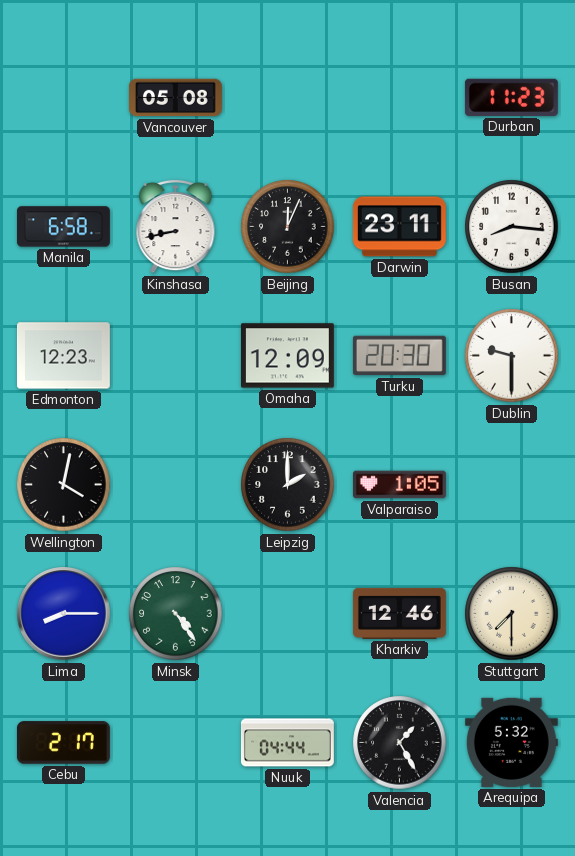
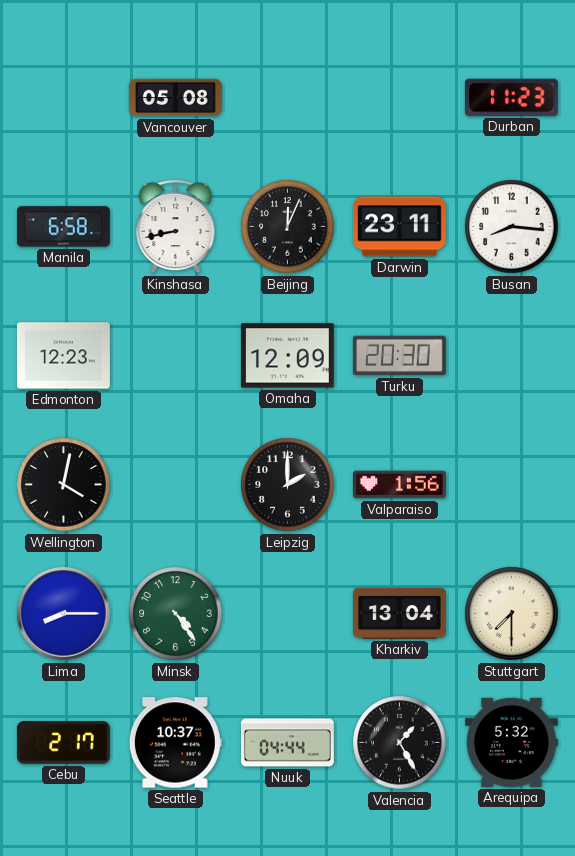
Dublin: 9:30 -> none (512, 356)
Valparaiso: 1:05 -> 1:56 (399, 485)
Kharkiv: 12:46 -> 13:04 (399, 613)
Seattle: none -> 10:37 (175, 743)
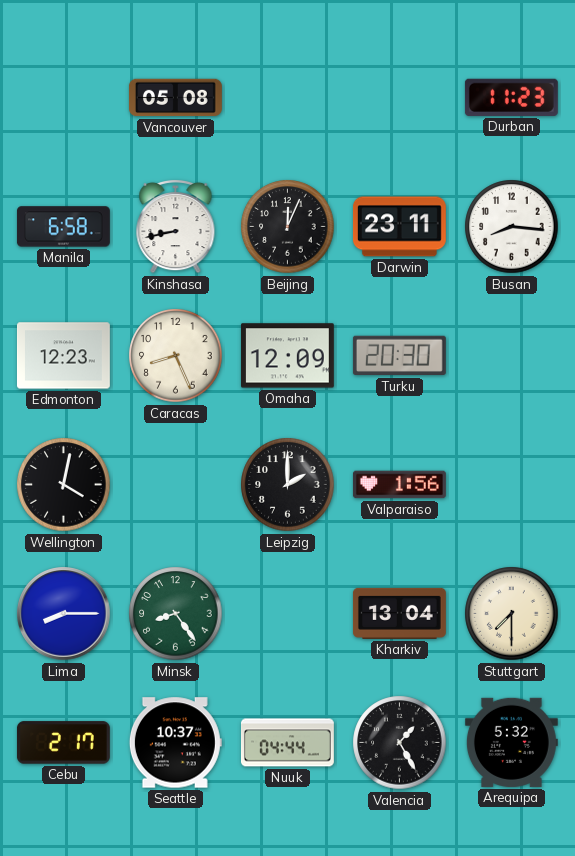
Caracas: none -> 8:26 (176, 356)
Minsk: 4:24 -> 8:24 (176, 614)
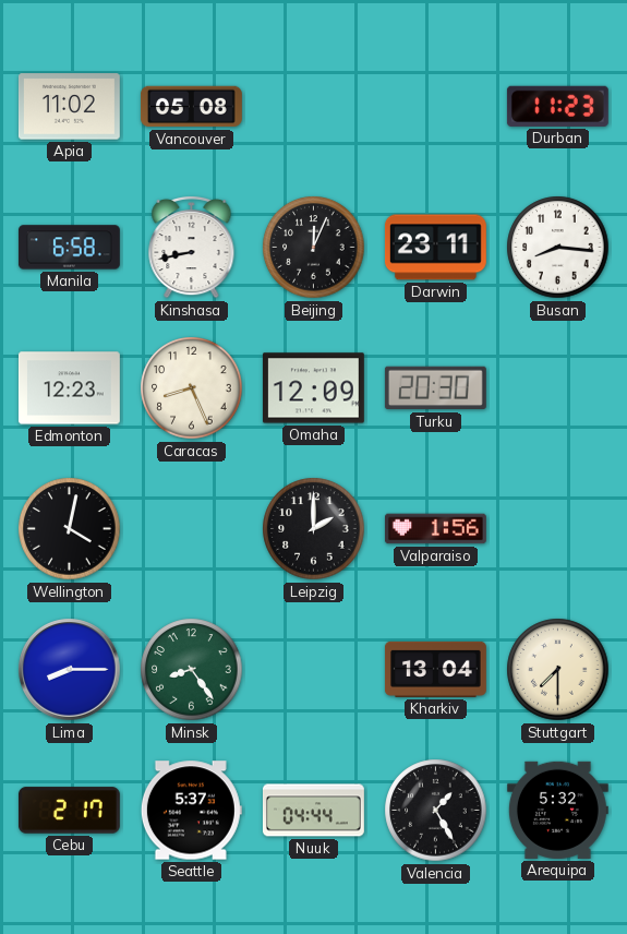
Apia: none -> 11:02 (69, 107)
Seattle: 10:37 -> 5:37 (191, 811)
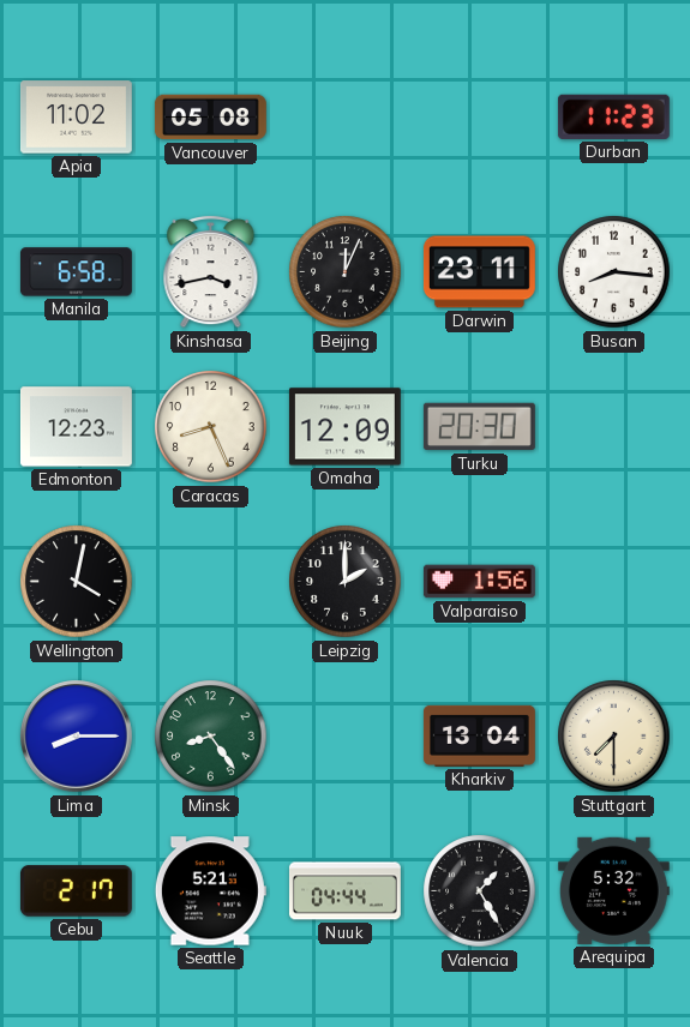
Kinshasa: 8:43 -> 3:43 (211, 271)
Seattle: 5:37 -> 5:21 (210, 891)
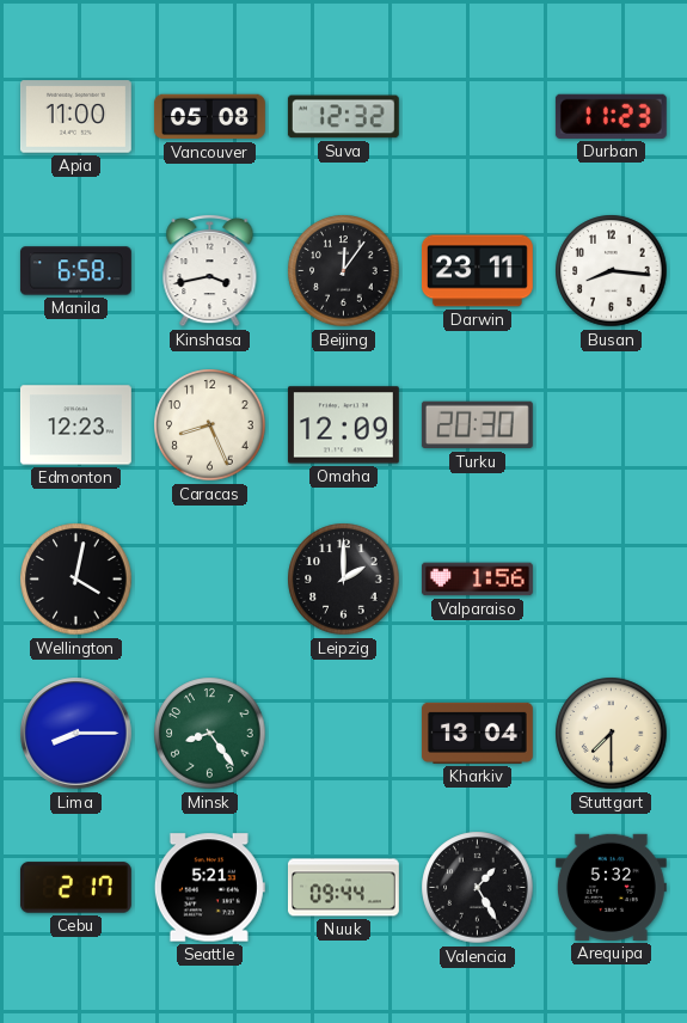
Apia: 11:02 -> 11:00 (75, 117)
Suva: none -> 12:32 (343, 117)
Beijing: 12:04 -> 12:06 (344, 271)
Nuuk: 04:44 -> 09:44 (343, 888)
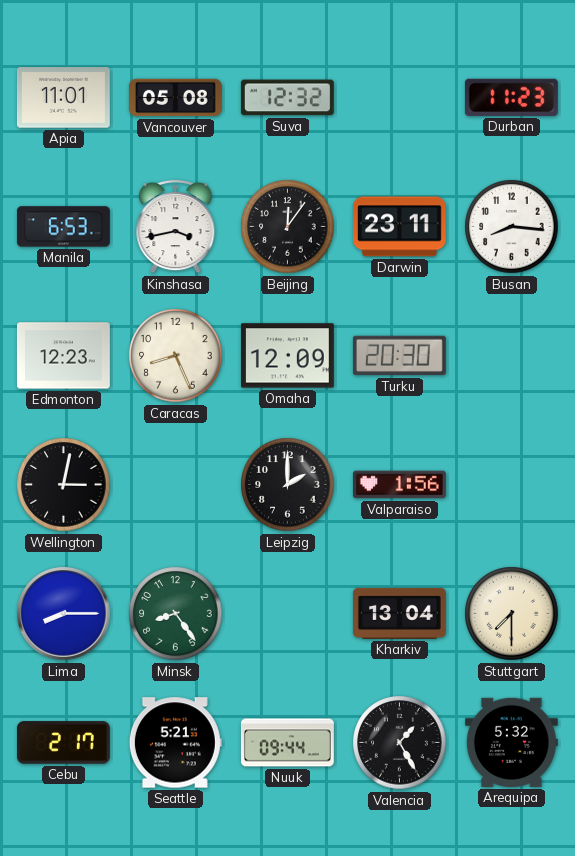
Apia: 11:00 -> 11:01 (63, 98)
Manila: 6:58 -> 6:53 (63, 227)
Wellington: 4:02 -> 3:02 (64, 485)
